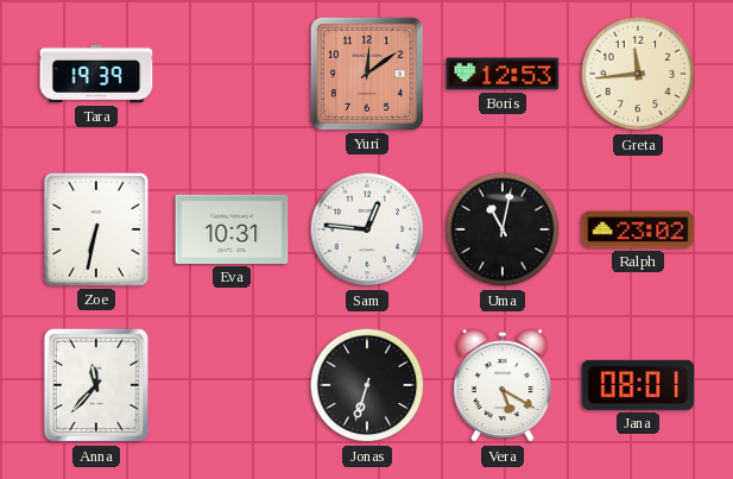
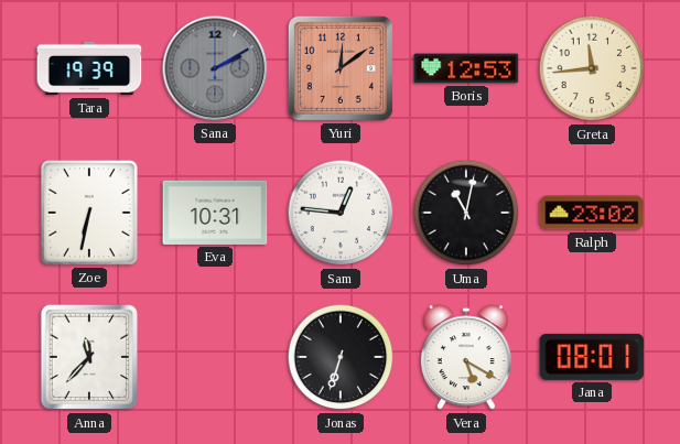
Sana: none -> 2:10 (215, 68)
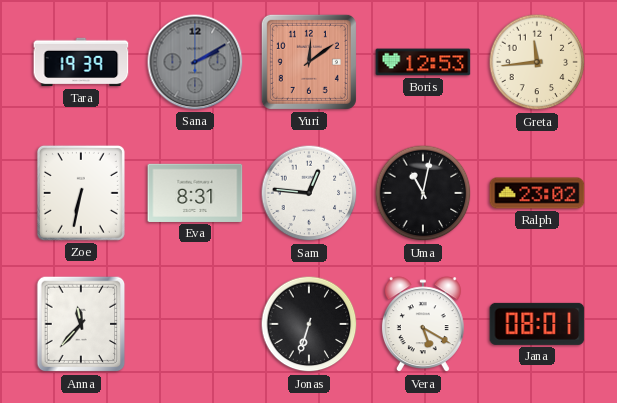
Eva: 10:31 -> 8:31 (195, 193)
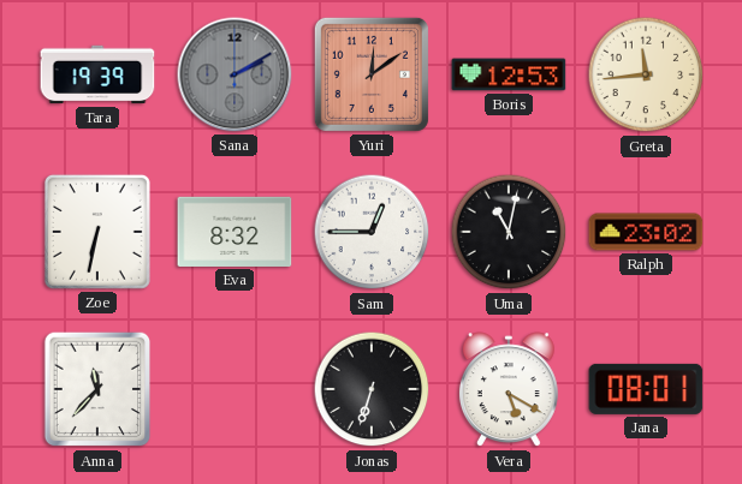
Eva: 8:31 -> 8:32 (235, 232)
Sam: 12:46 -> 12:45 (372, 232)
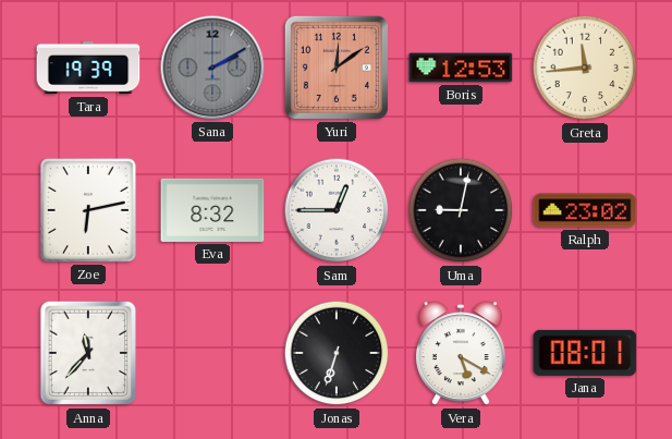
Zoe: 6:32 -> 6:13 (88, 210)
Uma: 11:02 -> 9:02 (461, 210)
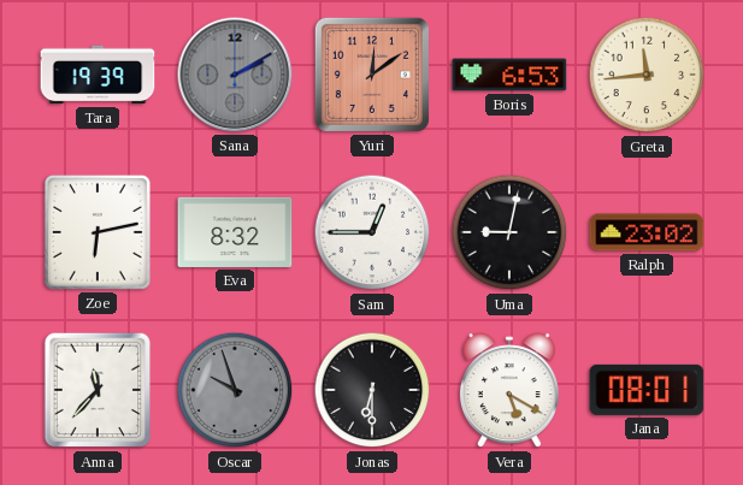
Boris: 12:53 -> 6:53 (509, 75)
Oscar: none -> 9:57 (235, 390)
Jonas: 6:33 -> 6:30 (372, 390)
